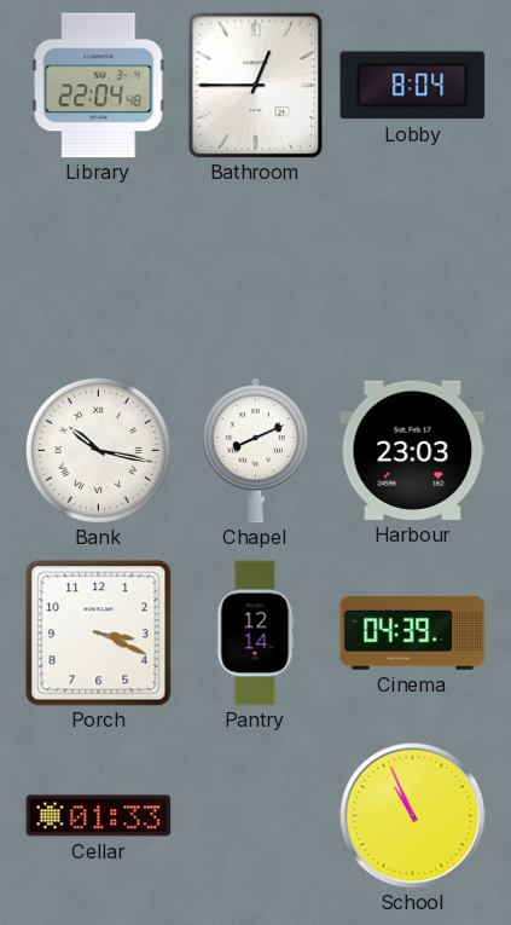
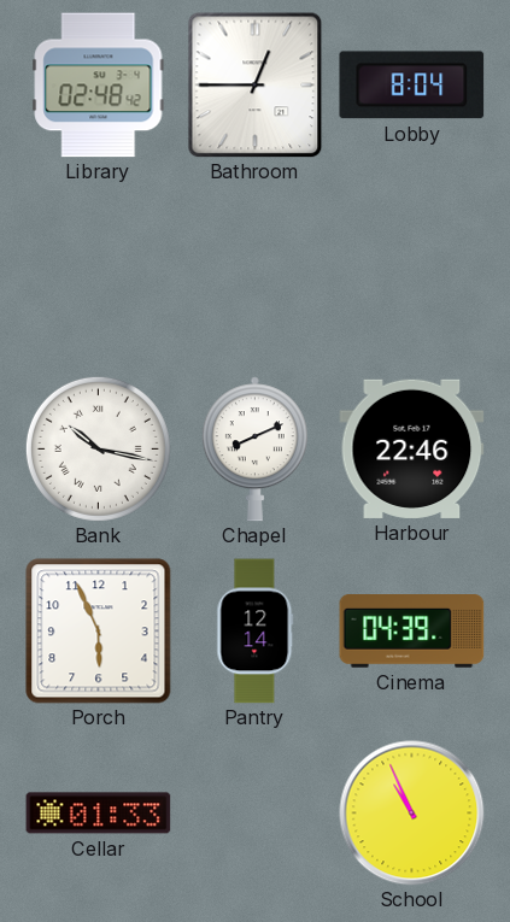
Library: 22:04 -> 02:48 (99, 86)
Harbour: 23:03 -> 22:46 (412, 448)
Porch: 3:19 -> 5:56 (99, 632)
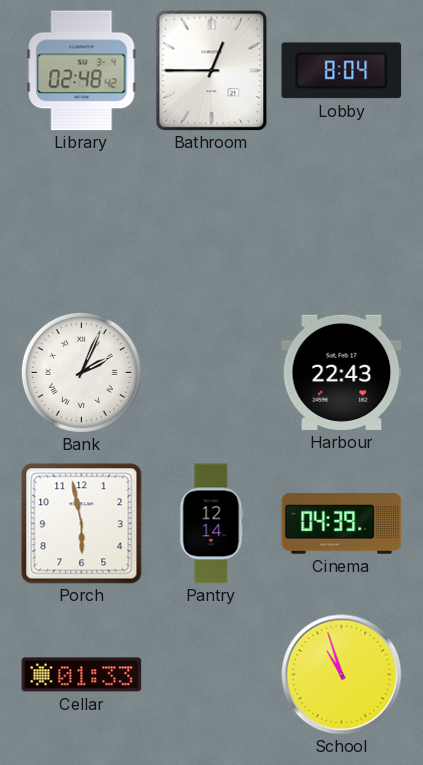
Bank: 10:17 -> 2:04 (81, 372)
Chapel: 8:11 -> none (254, 450)
Harbour: 22:46 -> 22:43 (342, 372)
Porch: 5:56 -> 5:58 (82, 524)
School: 10:56 -> 10:57 (342, 675)
